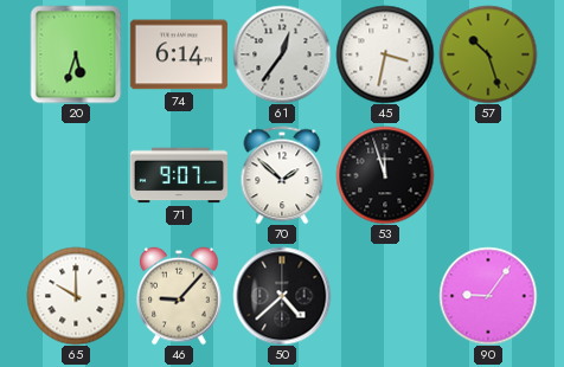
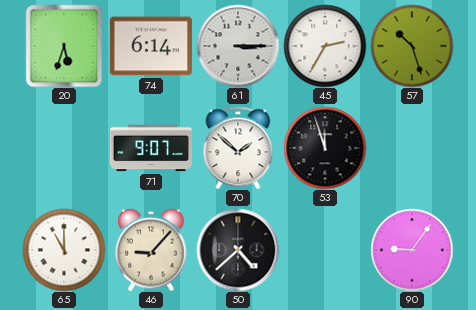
61: 12:36 -> 3:15 (238, 46)
45: 3:32 -> 2:35 (325, 46)
65: 10:00 -> 11:00 (64, 250)
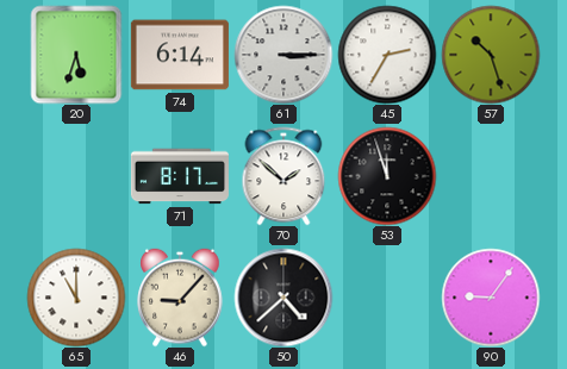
71: 9:07 -> 8:17 (180, 176)
